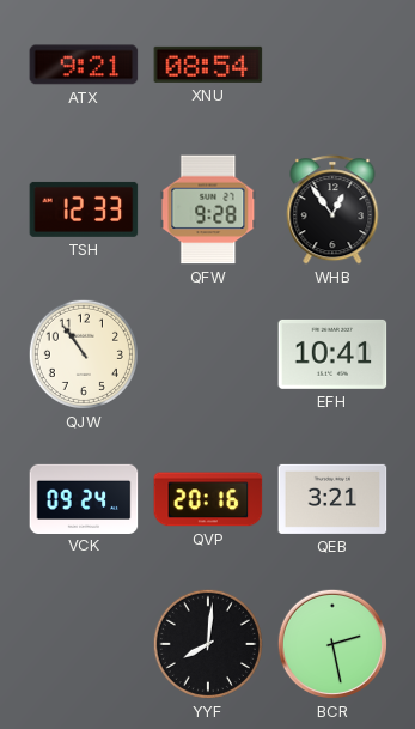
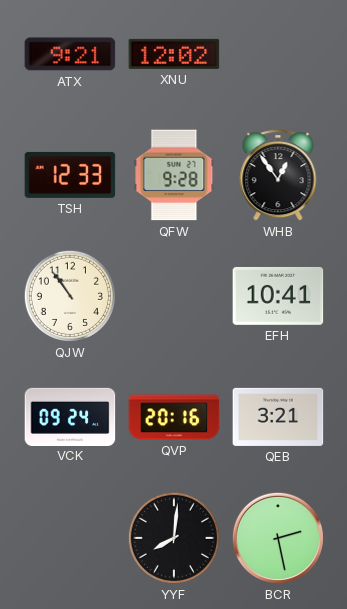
XNU: 08:54 -> 12:02 (174, 54)
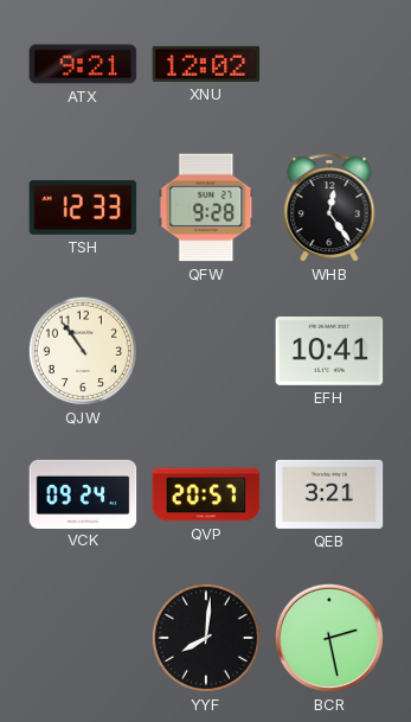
WHB: 12:54 -> 12:24 (329, 207)
QVP: 20:16 -> 20:57 (206, 494)
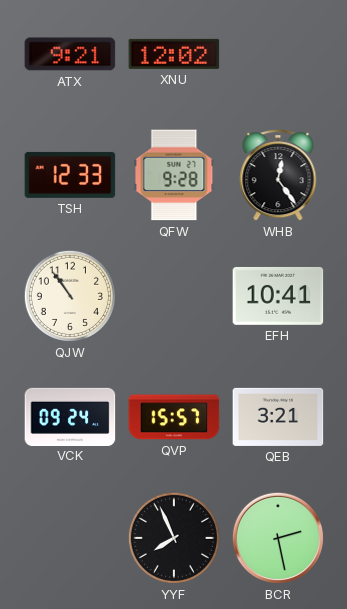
QVP: 20:57 -> 15:57 (174, 417)
YYF: 8:01 -> 7:56 (174, 538)
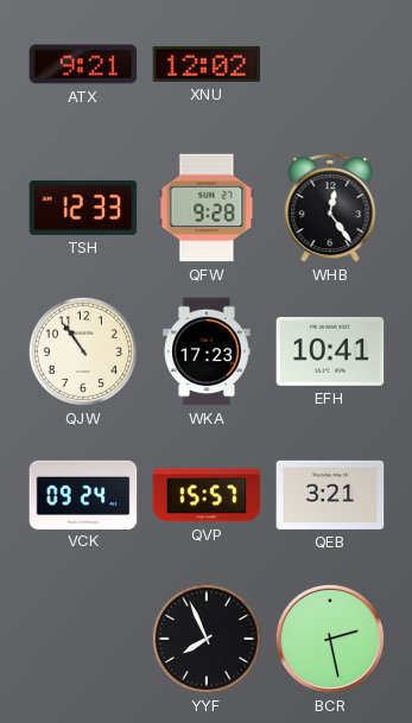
WKA: none -> 17:23 (207, 351)
